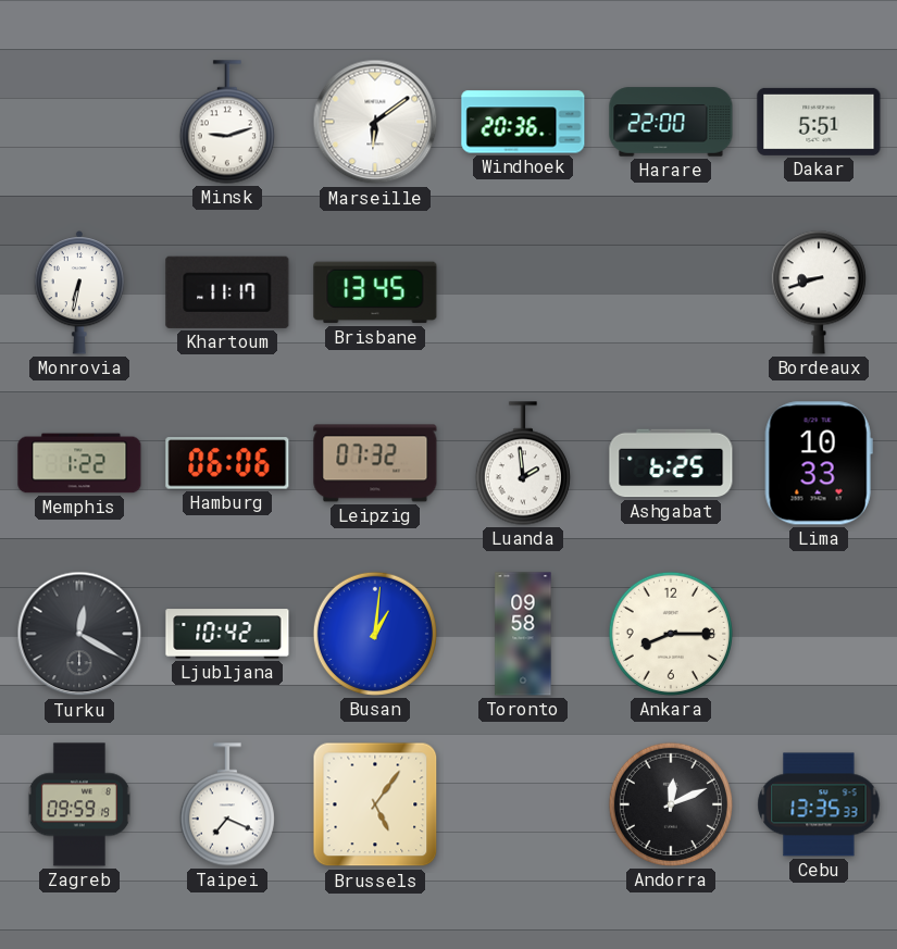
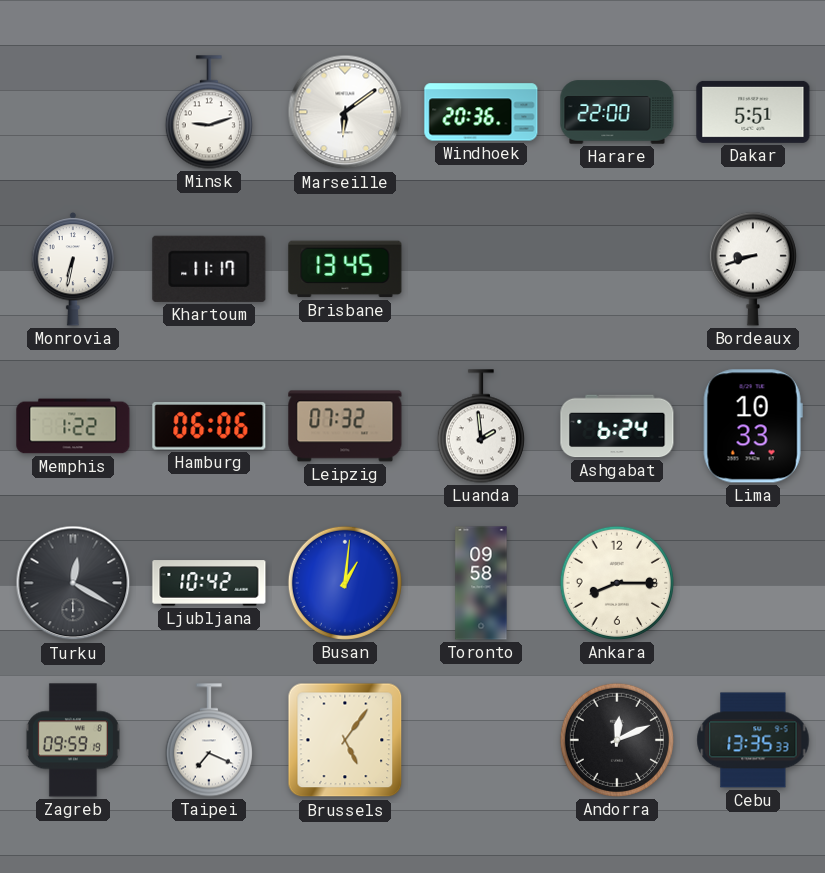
Ashgabat: 6:25 -> 6:24 (617, 426)
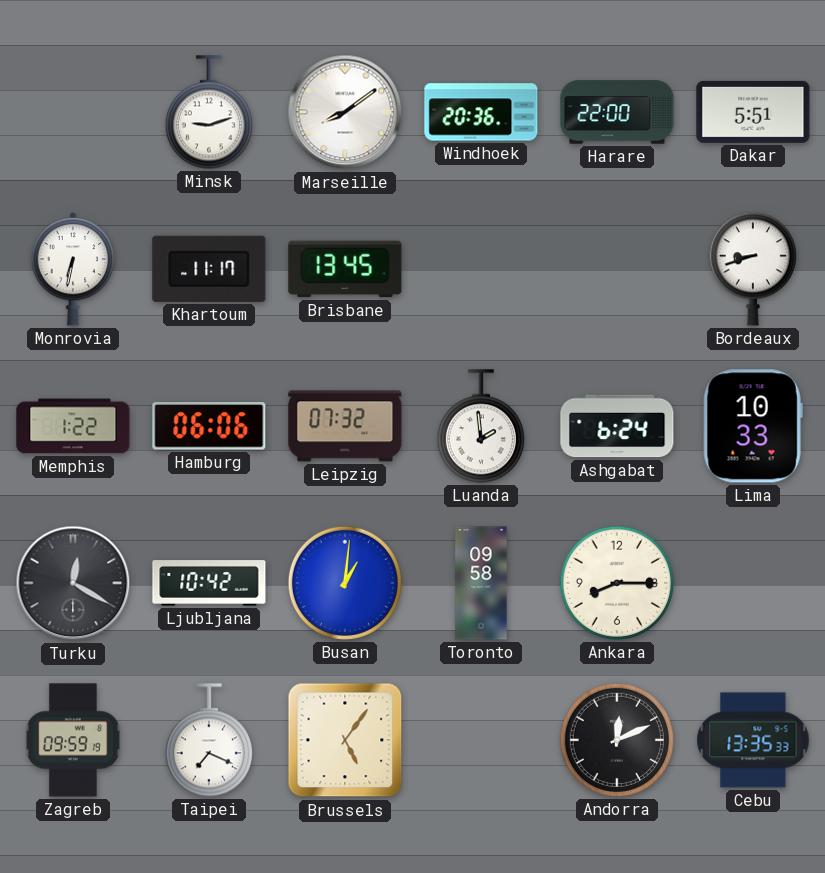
Marseille: 6:09 -> 8:09 (345, 112)
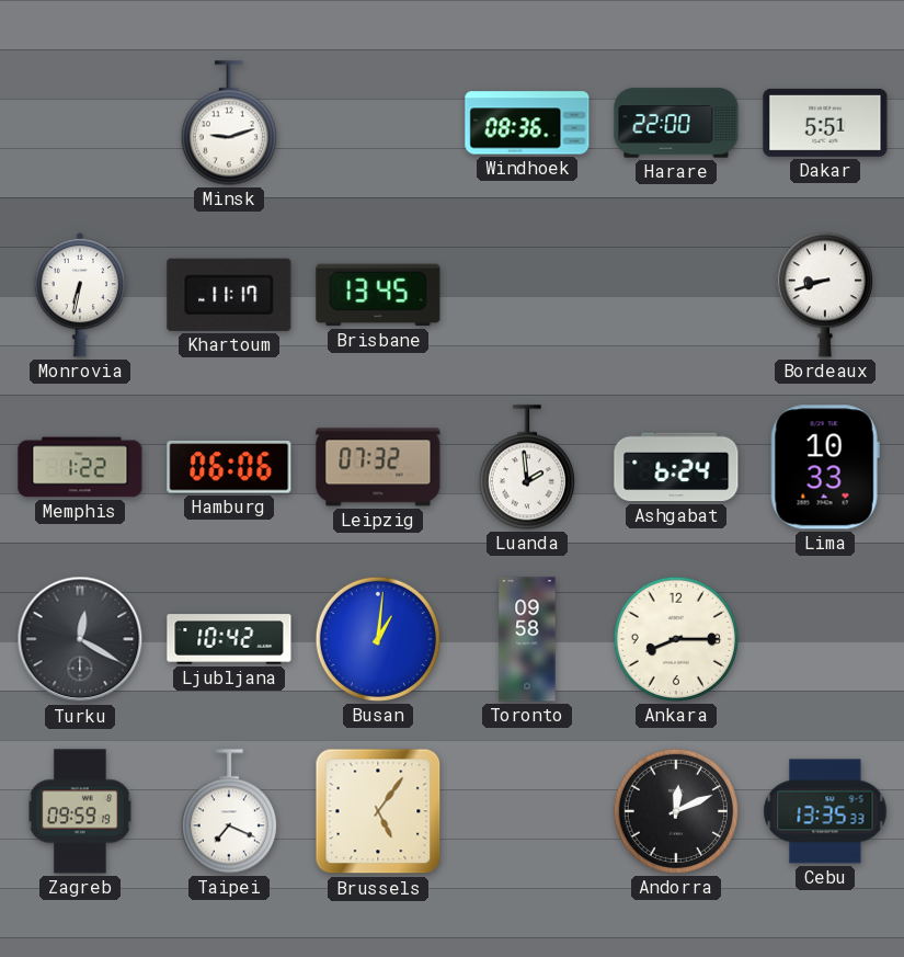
Marseille: 8:09 -> none (345, 112)
Windhoek: 20:36 -> 08:36 (527, 123)
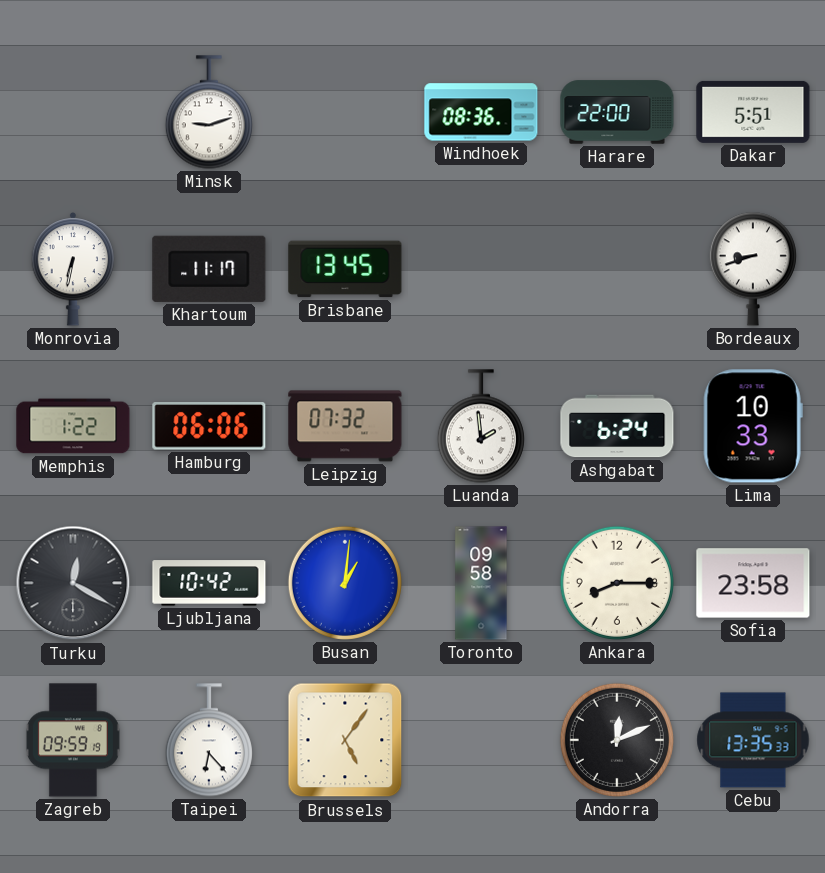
Sofia: none -> 23:58 (753, 583)
Taipei: 7:19 -> 6:23 (209, 740)
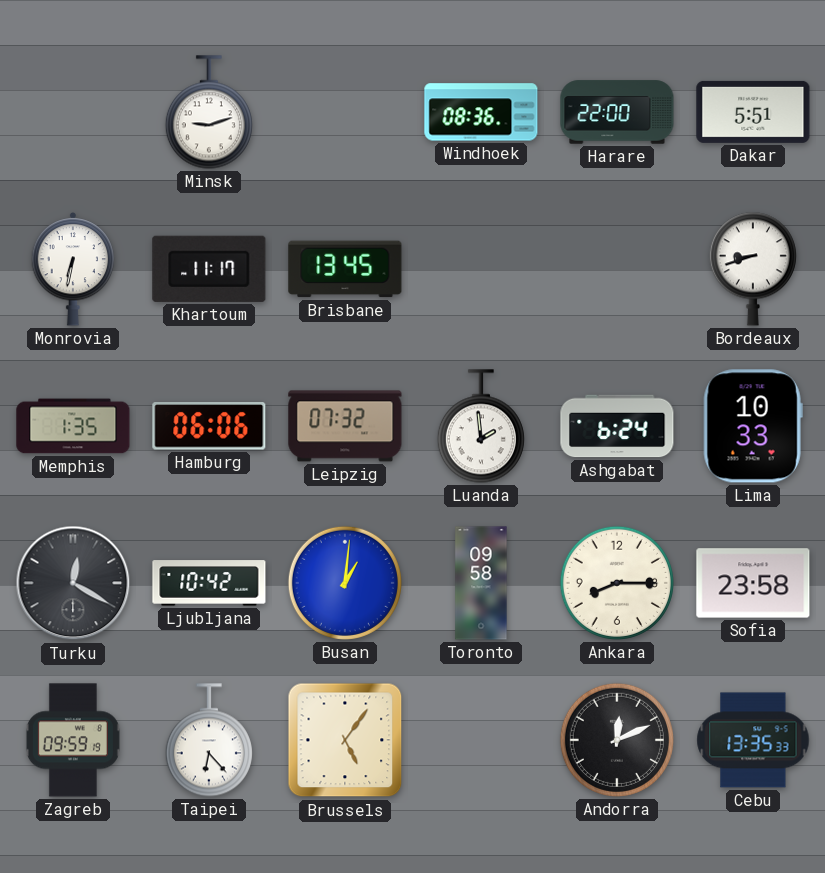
Memphis: 1:22 -> 1:35 (73, 426)
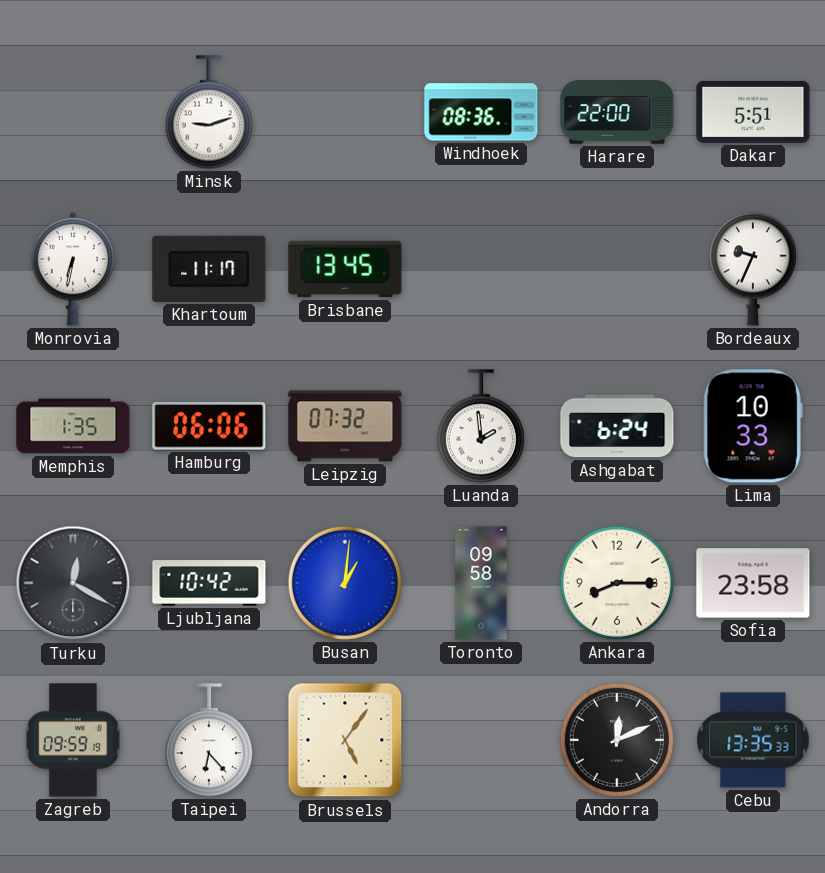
Bordeaux: 8:42 -> 9:34 (753, 269)
